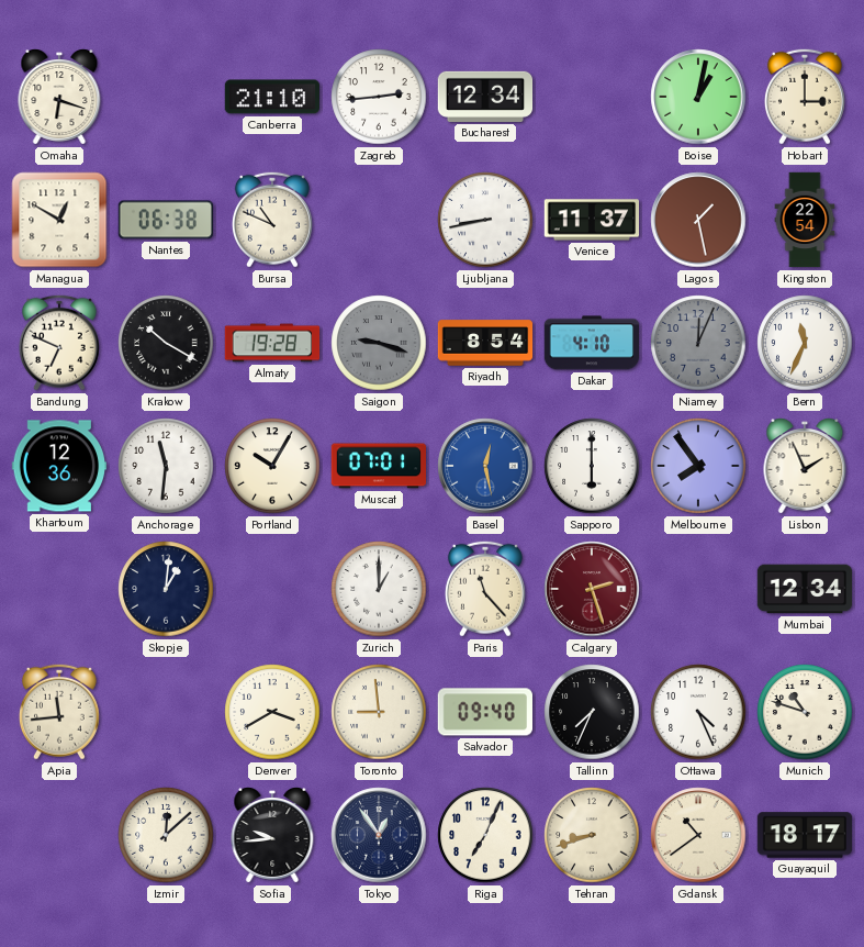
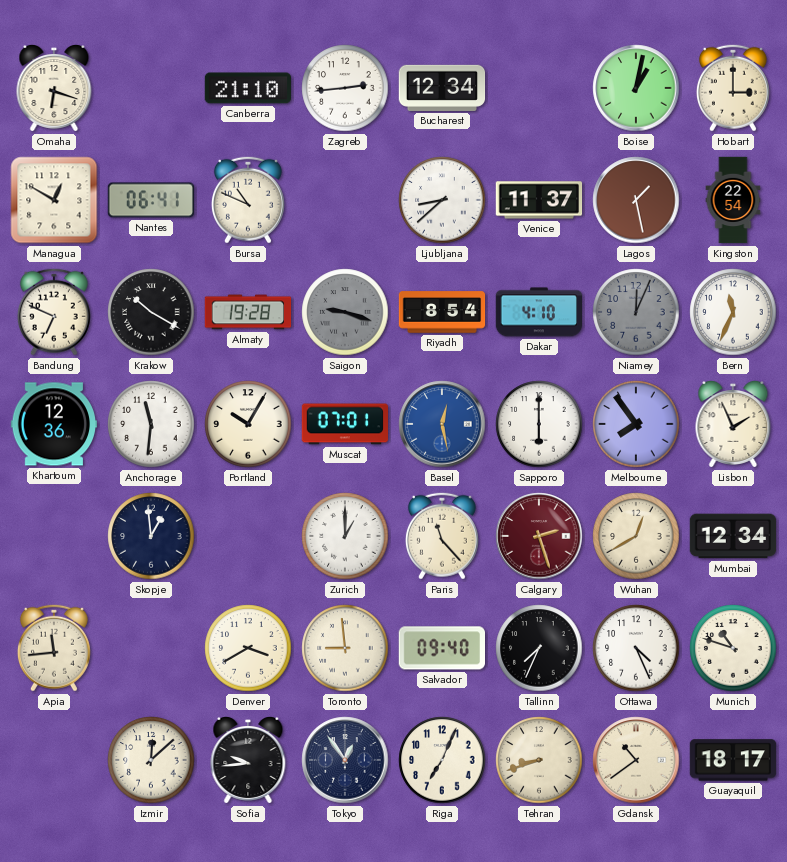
Nantes: 06:38 -> 06:41 (151, 200)
Ljubljana: 8:43 -> 8:38 (442, 200)
Skopje: 1:01 -> 12:59 (151, 536)
Wuhan: none -> 12:40 (636, 536)
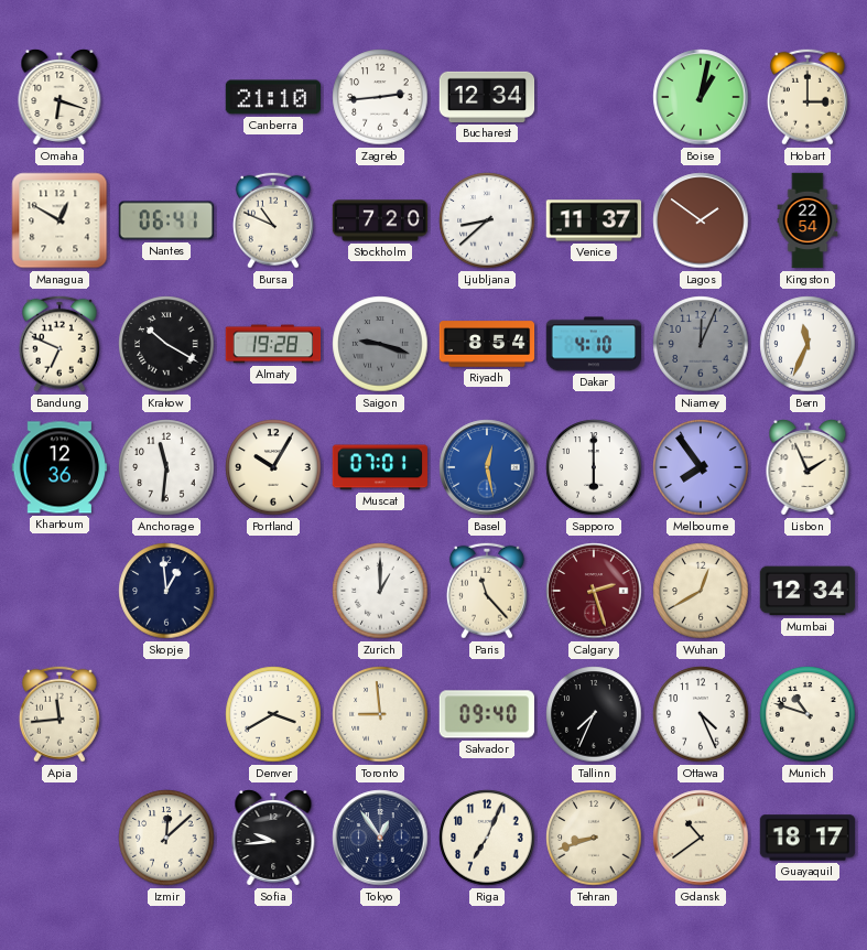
Stockholm: none -> 7:20 (380, 220)
Lagos: 1:28 -> 1:51 (701, 220)
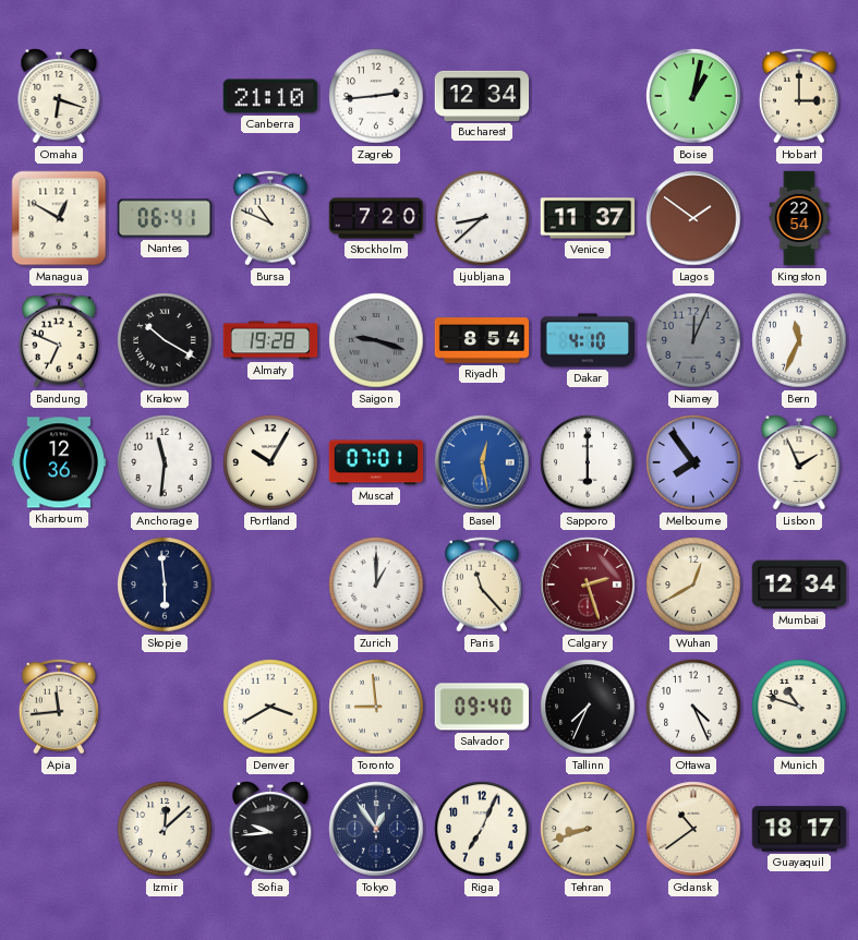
Skopje: 12:59 -> 5:59 (165, 585)
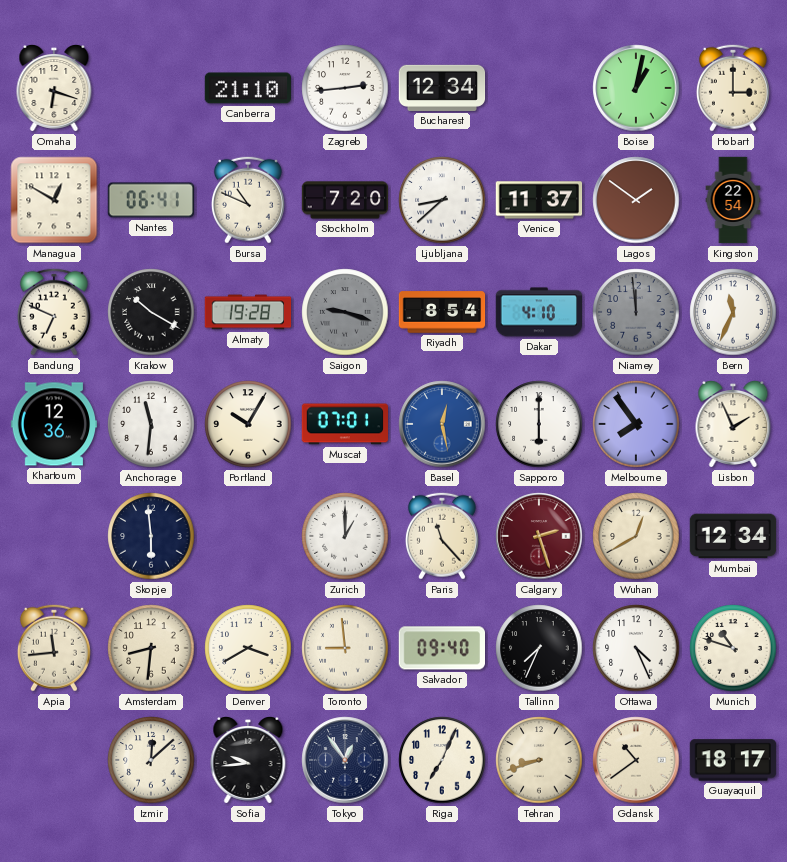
Niamey: 12:04 -> 11:59 (636, 312)
Amsterdam: none -> 8:31 (151, 648)
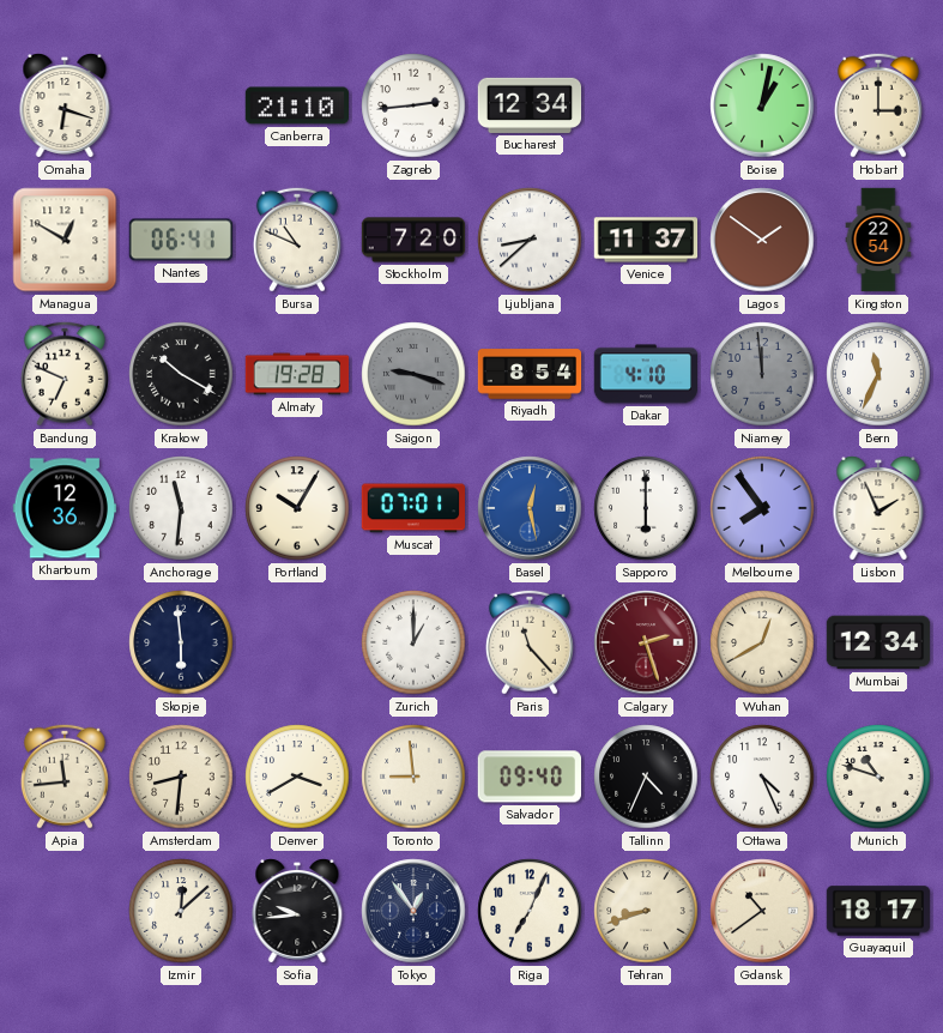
Tallinn: 7:34 -> 4:34 (646, 777)
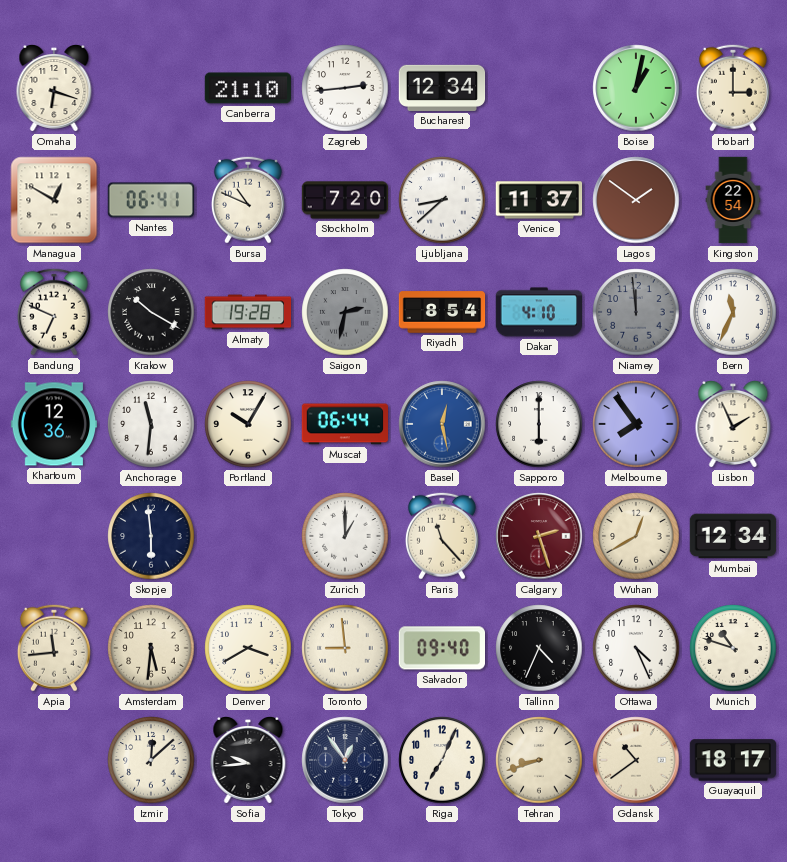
Saigon: 9:18 -> 2:32 (345, 312)
Muscat: 07:01 -> 06:44 (344, 424)
Amsterdam: 8:31 -> 5:31 (151, 648)
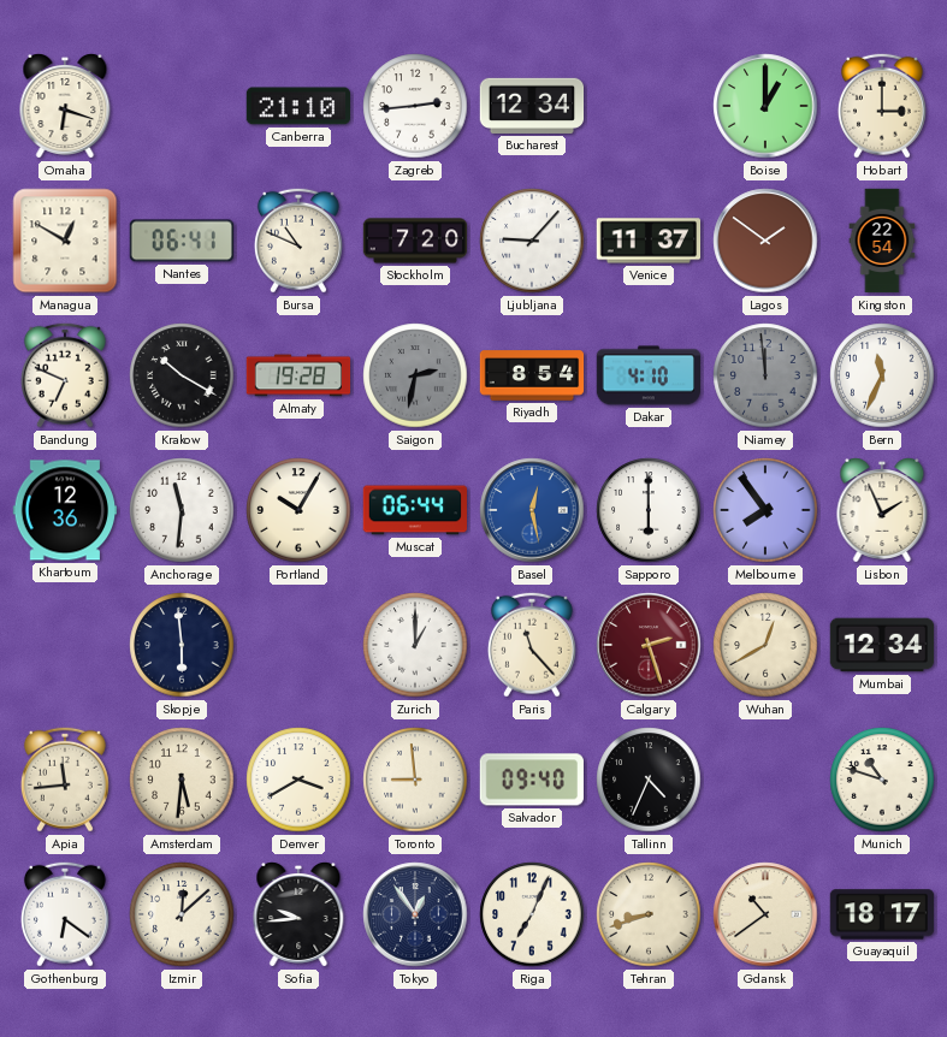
Boise: 1:02 -> 1:00 (765, 106)
Ljubljana: 8:38 -> 9:07 (532, 241)
Ottawa: 4:26 -> none (636, 648)
Gothenburg: none -> 6:21 (65, 914)
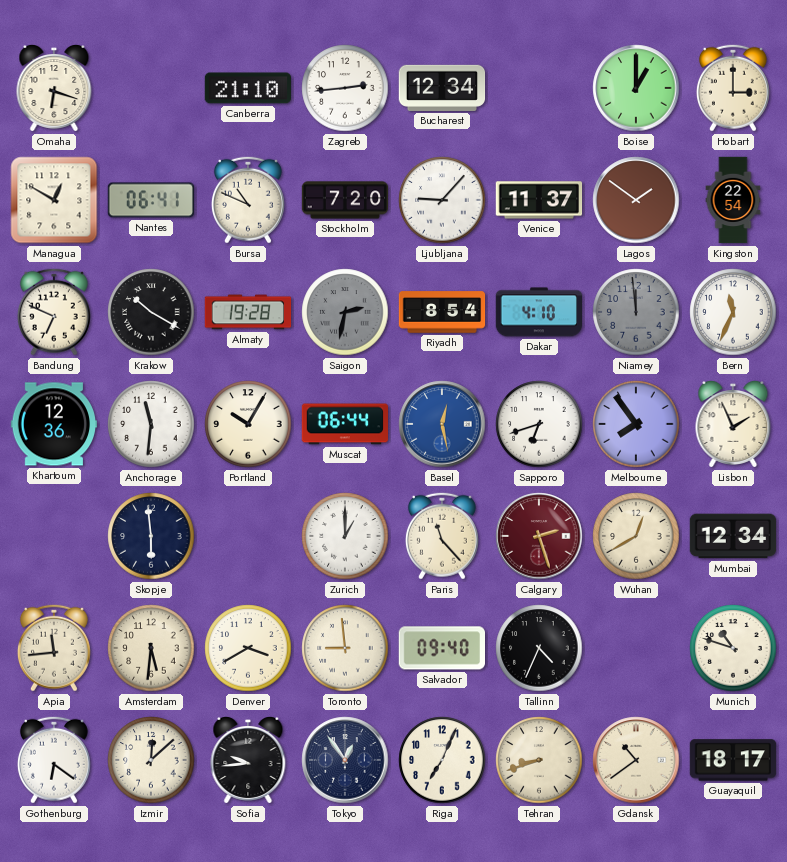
Sapporo: 6:00 -> 6:42 (539, 424)
